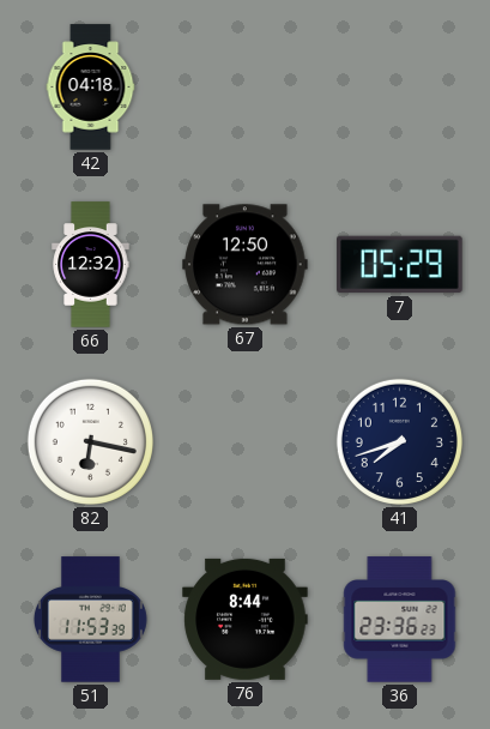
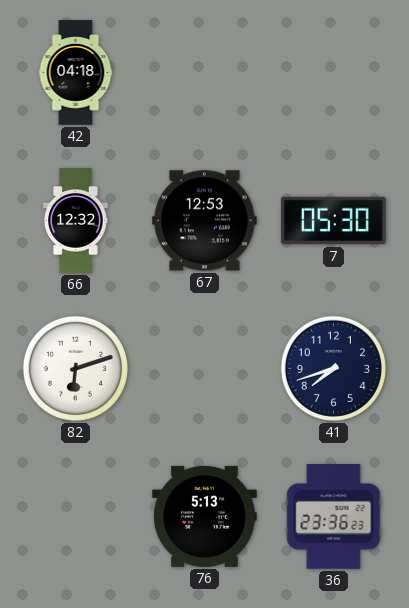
67: 12:50 -> 12:53 (205, 221)
7: 05:29 -> 05:30 (334, 221)
82: 6:17 -> 6:12 (75, 368)
51: 11:53 -> none (90, 620)
76: 8:44 -> 5:13 (205, 516)
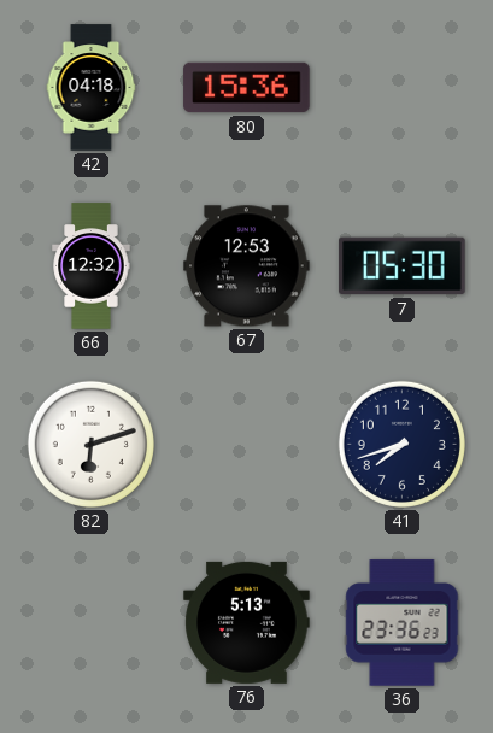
80: none -> 15:36 (247, 88)
